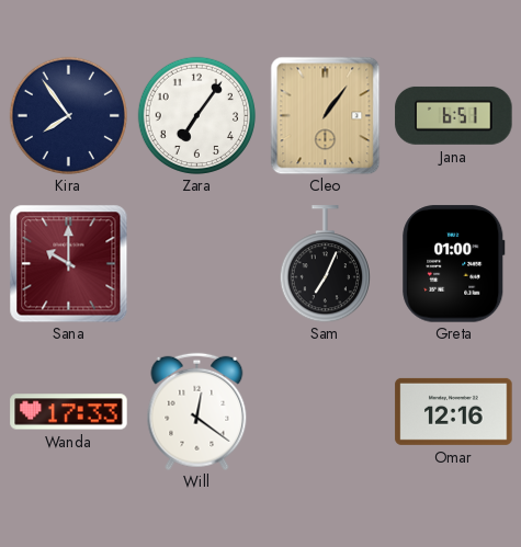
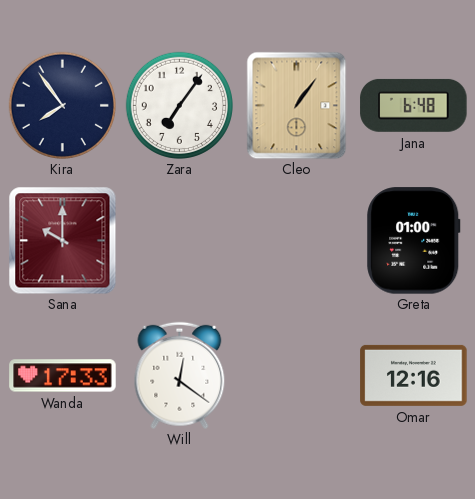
Jana: 6:51 -> 6:48 (414, 105)
Sam: 7:04 -> none (325, 264)
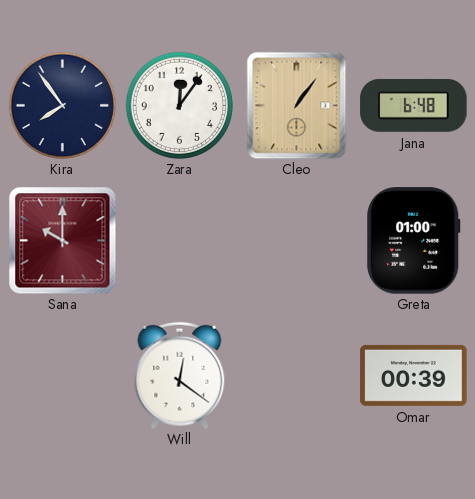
Zara: 7:06 -> 12:06 (179, 105)
Wanda: 17:33 -> none (63, 376)
Omar: 12:16 -> 00:39 (414, 375)
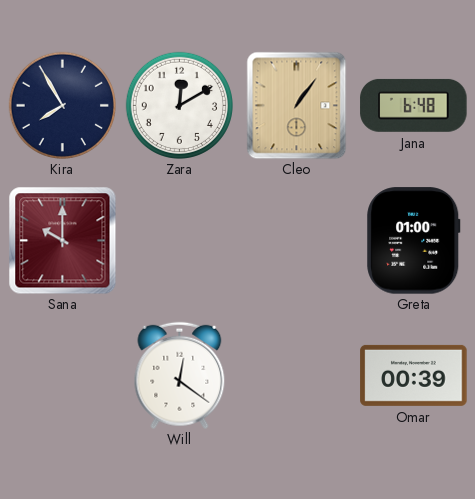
Kira: 7:54 -> 7:55 (62, 105)
Zara: 12:06 -> 12:10 (179, 105)
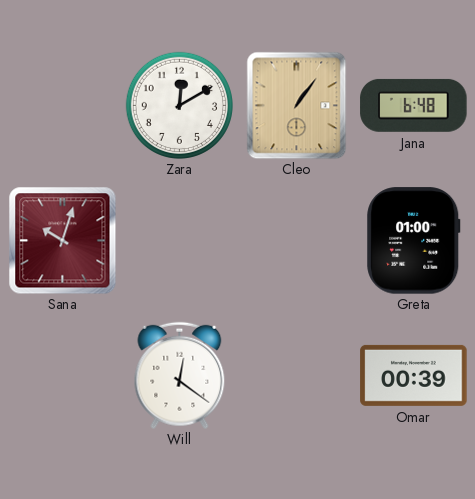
Kira: 7:55 -> none (62, 105)
Sana: 10:00 -> 10:03 (62, 240)
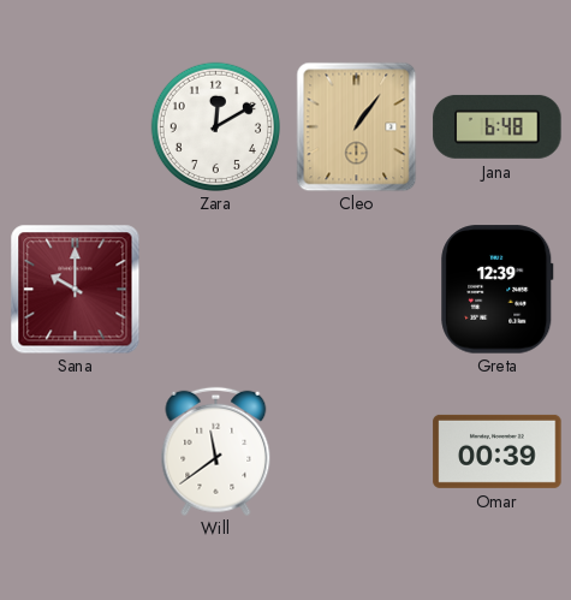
Sana: 10:03 -> 10:00 (75, 289)
Greta: 01:00 -> 12:39 (498, 290)
Will: 12:21 -> 11:39 (216, 451)
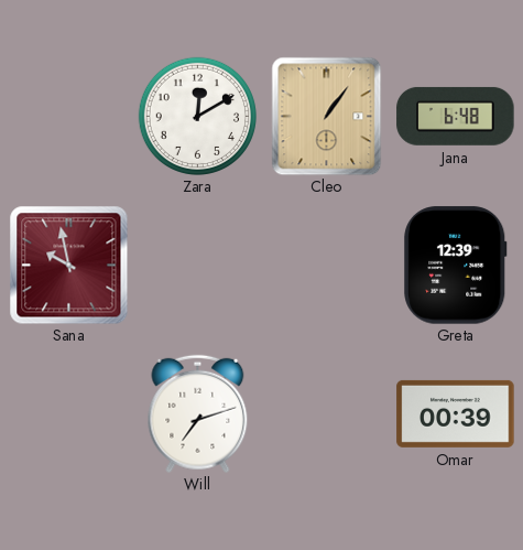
Sana: 10:00 -> 9:58 (68, 265)
Will: 11:39 -> 7:12 (198, 413)
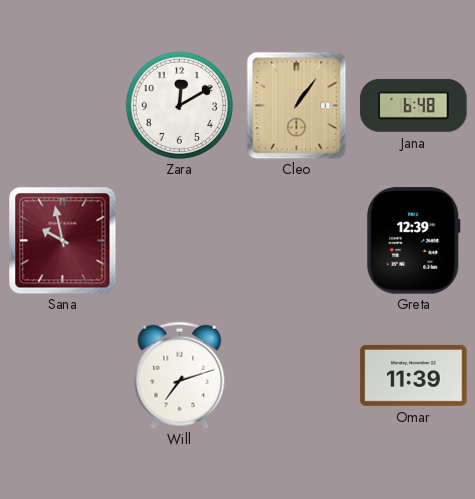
Omar: 00:39 -> 11:39 (414, 375)
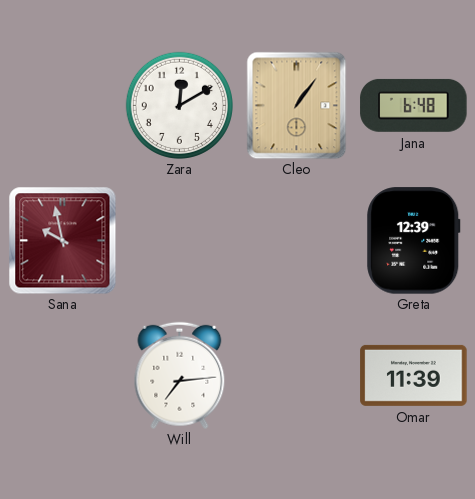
Will: 7:12 -> 7:14 (180, 375)
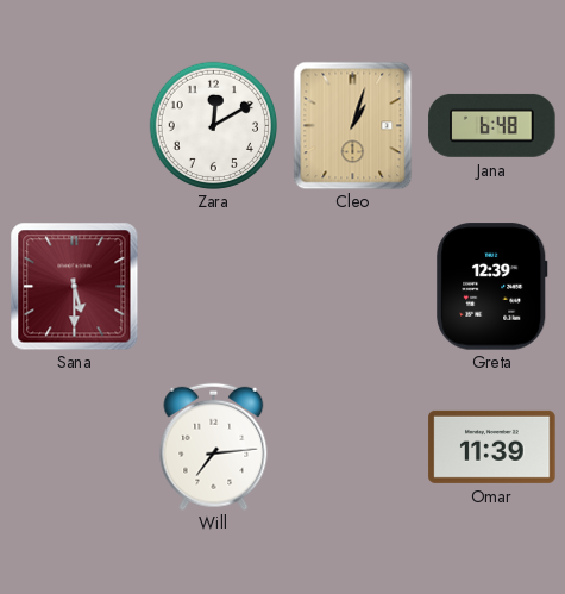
Cleo: 1:06 -> 1:03 (353, 125)
Sana: 9:58 -> 5:30 (74, 286)
